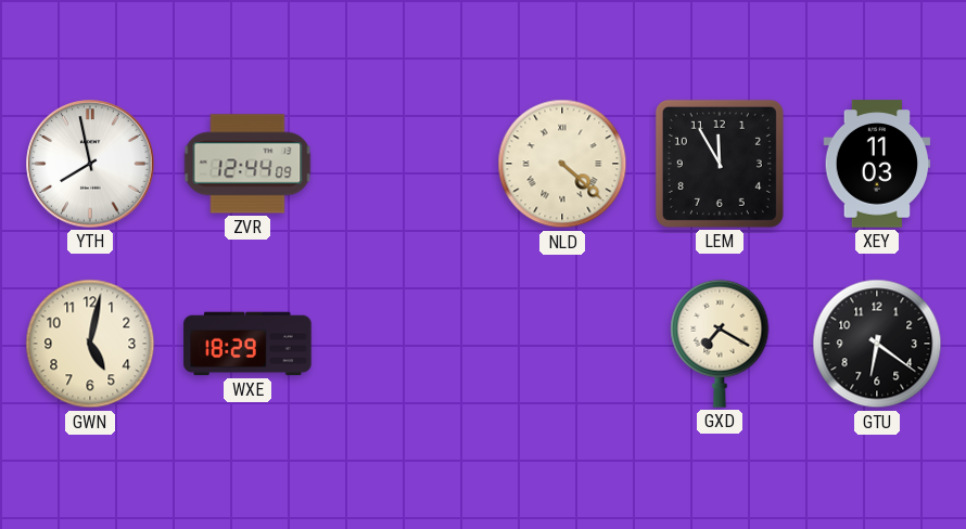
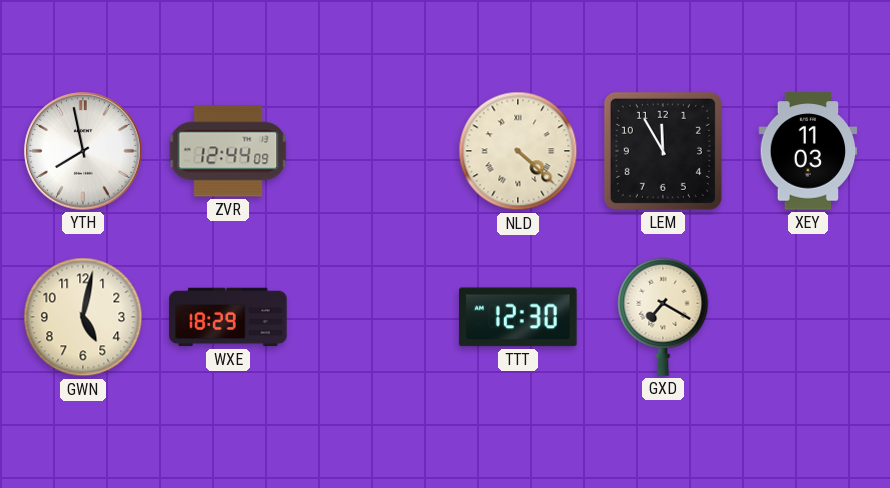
TTT: none -> 12:30 (518, 317)
GTU: 6:21 -> none (877, 344)
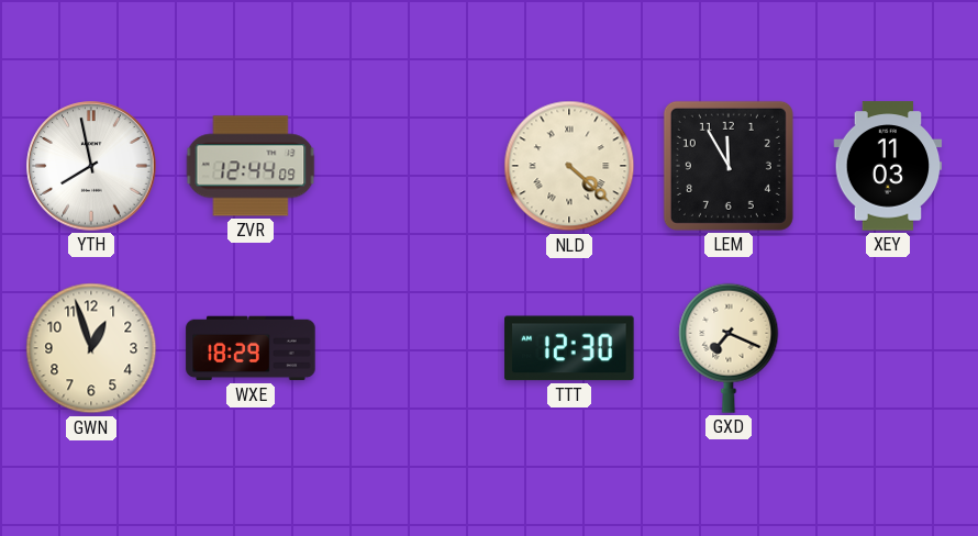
GWN: 5:02 -> 12:57 (91, 348)
GXD: 7:20 -> 7:19 (729, 348)
